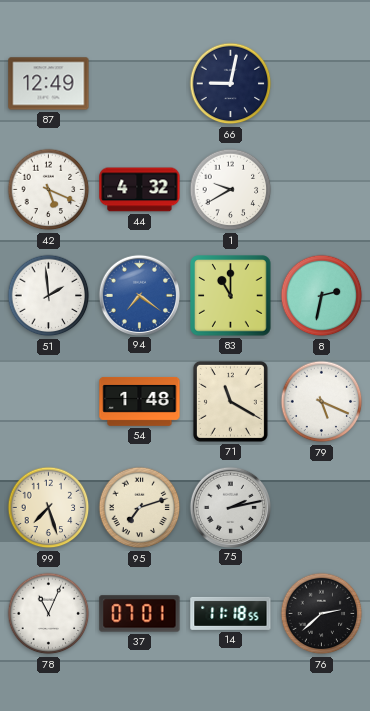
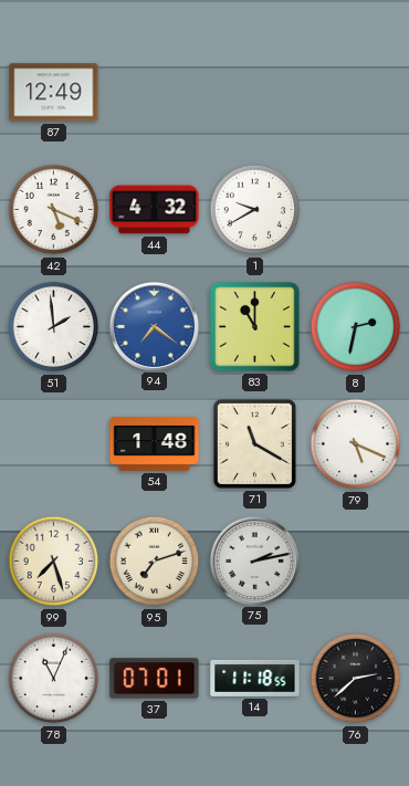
66: 9:02 -> none (231, 84)
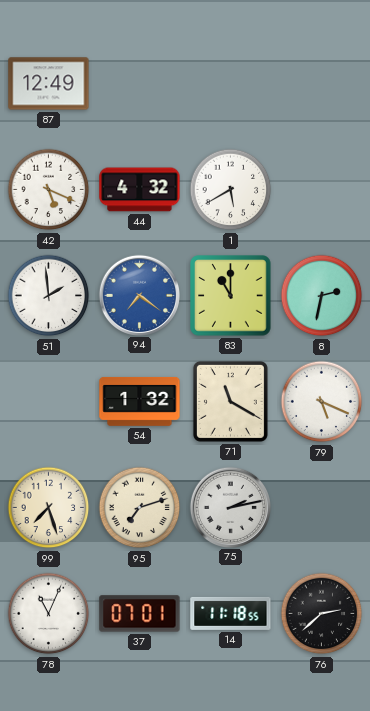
1: 9:40 -> 5:40 (231, 190)
54: 1:48 -> 1:32 (140, 401)
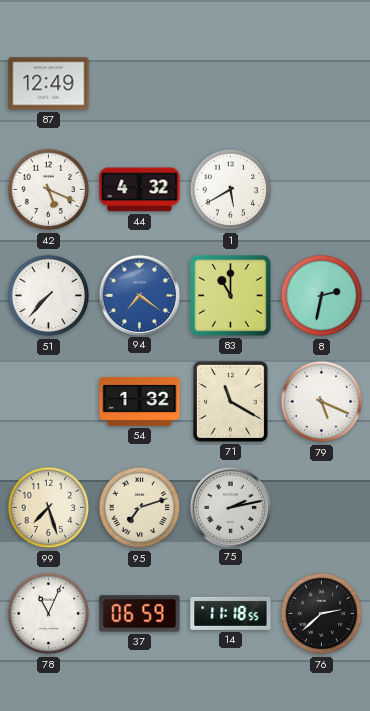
51: 1:59 -> 7:37 (49, 296)
37: 07:01 -> 06:59 (140, 614)
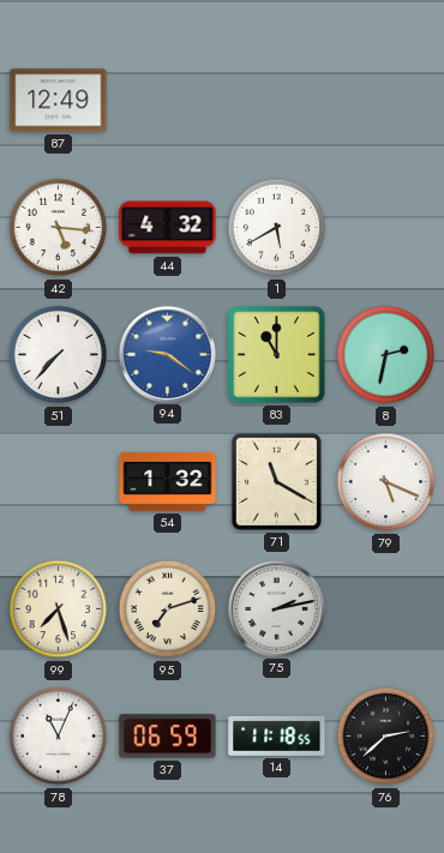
42: 5:19 -> 5:16 (59, 228)
94: 7:21 -> 9:21 (167, 354)
